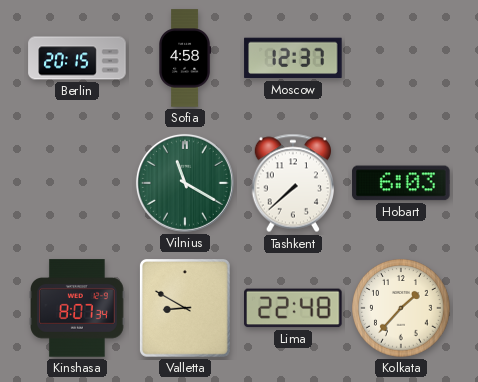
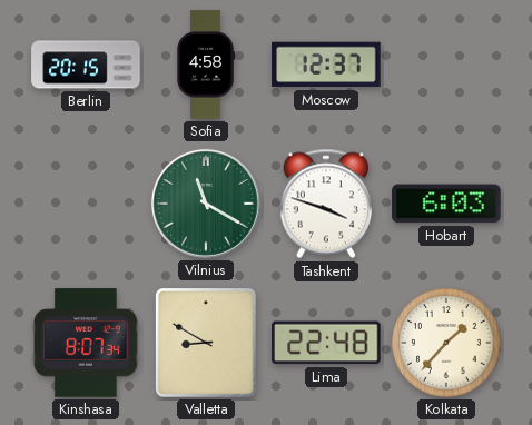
Tashkent: 7:38 -> 3:48 (325, 204)
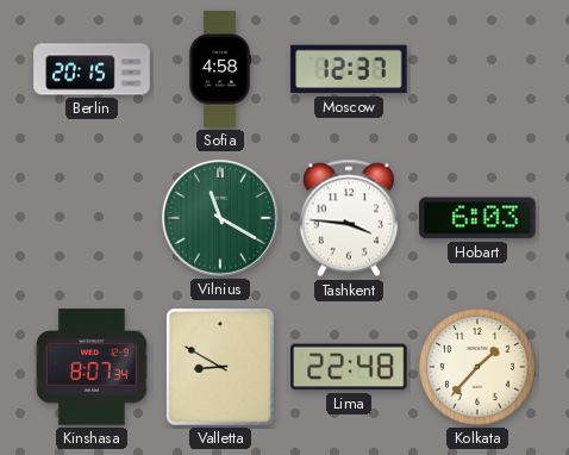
Tashkent: 3:48 -> 3:46 (348, 218)
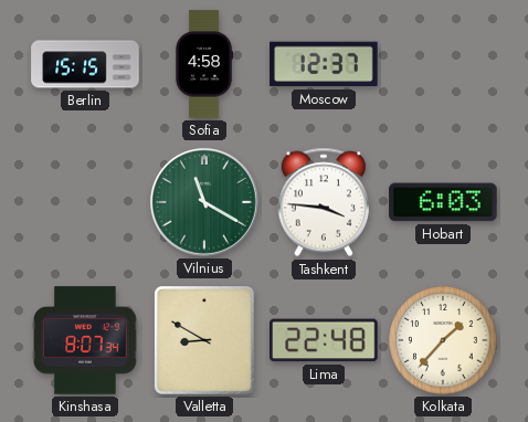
Berlin: 20:15 -> 15:15 (85, 64)
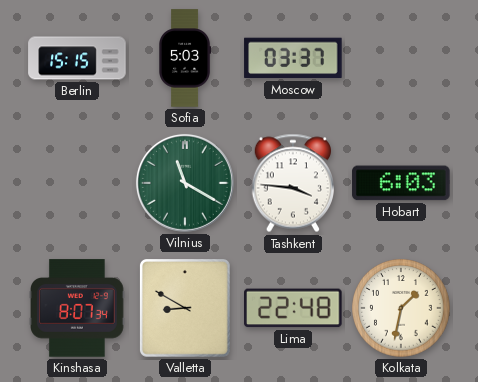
Sofia: 4:58 -> 5:03 (186, 58)
Moscow: 12:37 -> 03:37 (293, 58)
Kolkata: 1:37 -> 1:32 (401, 308)
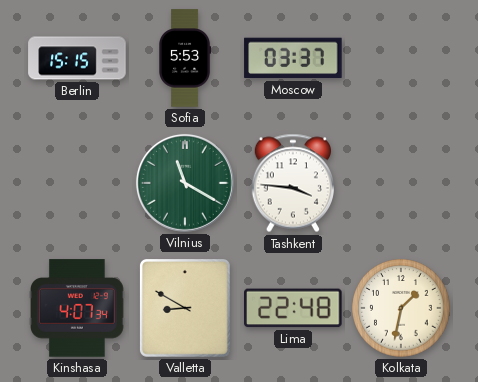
Sofia: 5:03 -> 5:53 (186, 58)
Hobart: 6:03 -> none (401, 183)
Kinshasa: 8:07 -> 4:07 (78, 308)
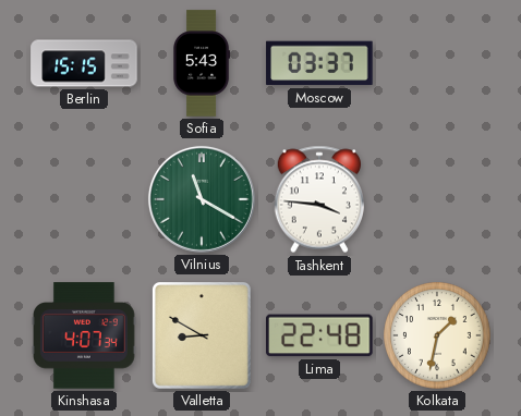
Sofia: 5:53 -> 5:43 (203, 63)
